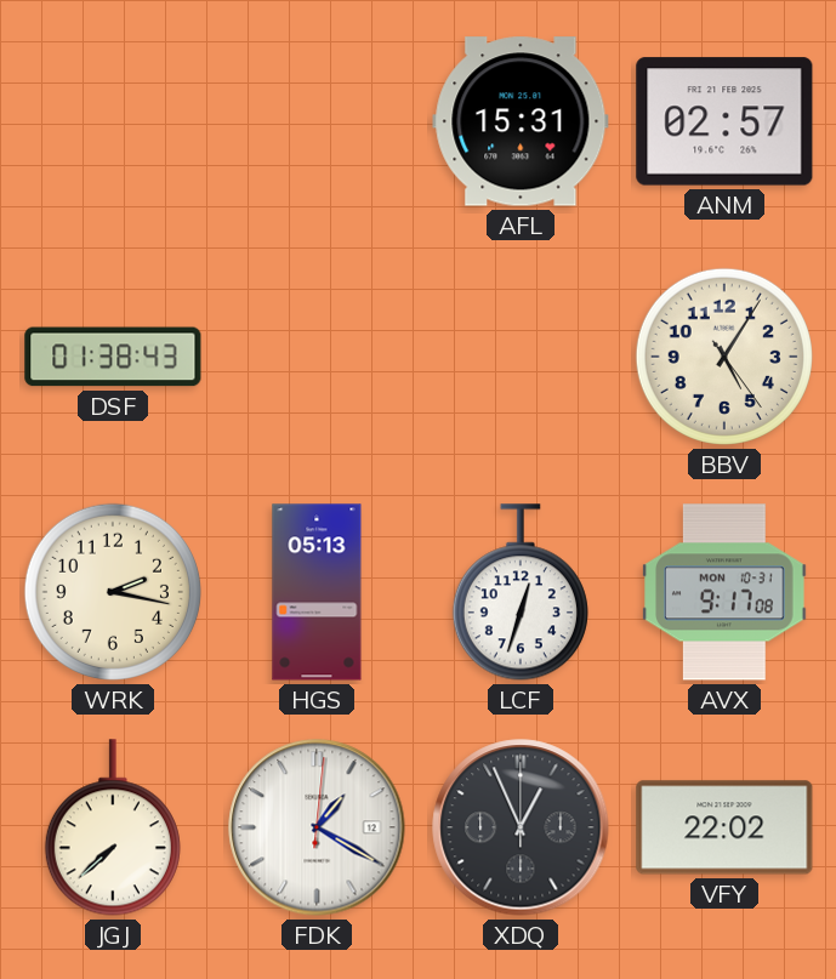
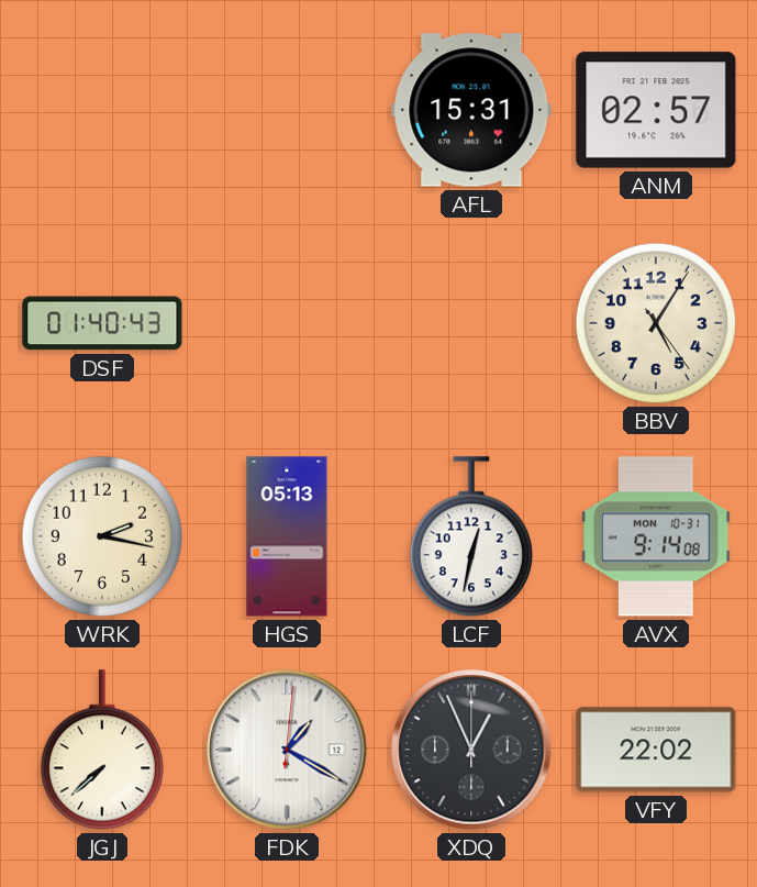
DSF: 01:38 -> 01:40 (102, 323)
LCF: 12:33 -> 12:32 (471, 536)
AVX: 9:17 -> 9:14 (656, 536)
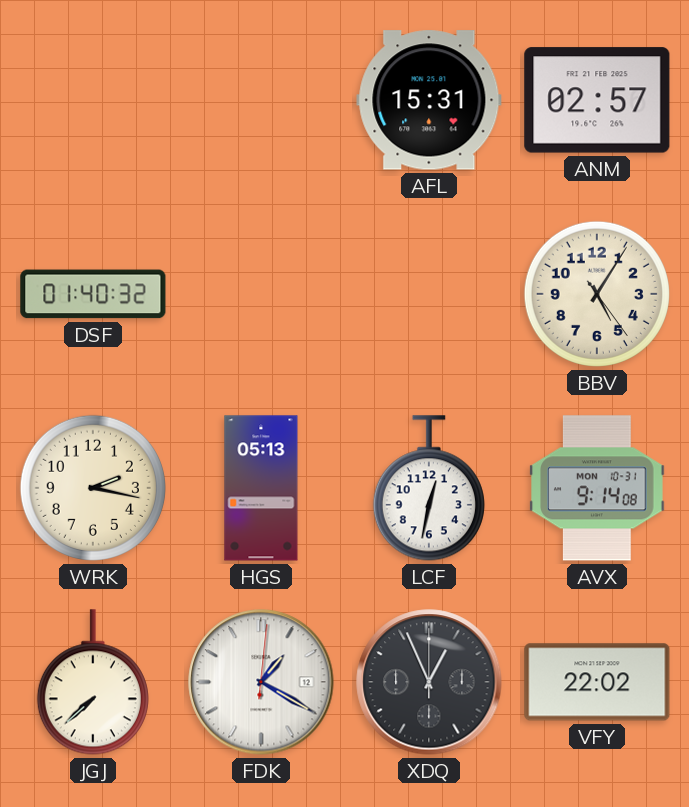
DSF: 01:40:43 -> 01:40:32 (93, 294)
